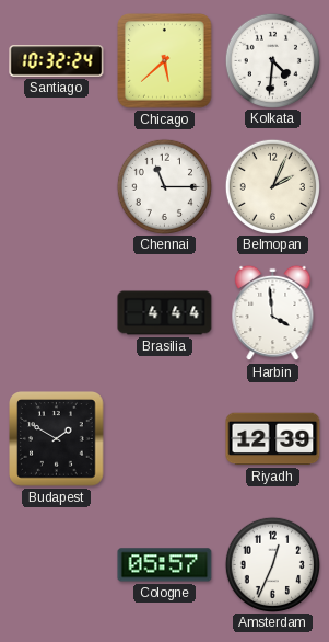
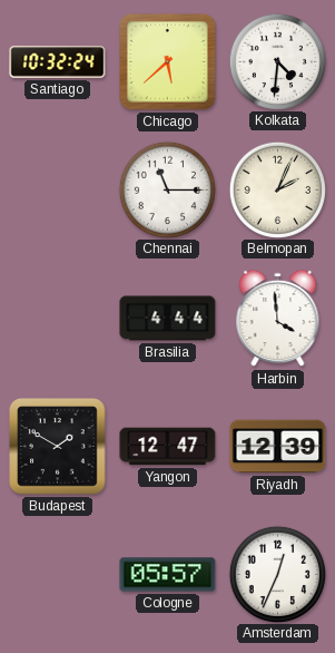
Yangon: none -> 12:47 (168, 447)
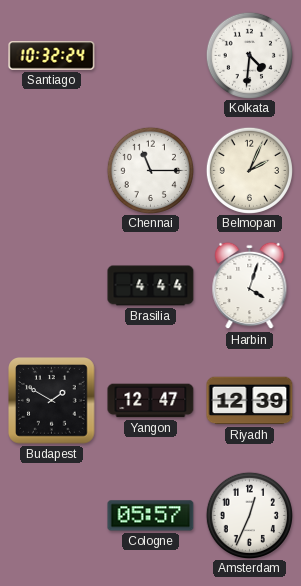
Chicago: 5:38 -> none (168, 62)
Harbin: 3:59 -> 4:03 (250, 286)
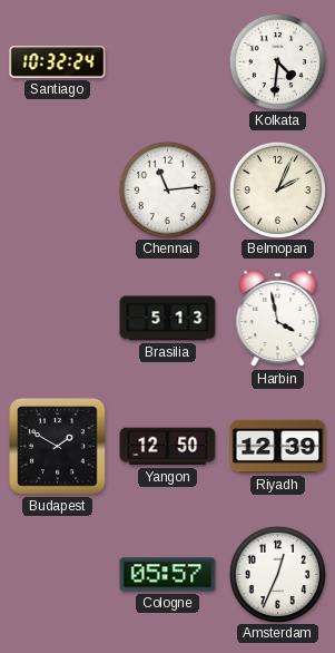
Chennai: 11:15 -> 11:14 (167, 189)
Brasilia: 4:44 -> 5:13 (168, 319)
Harbin: 4:03 -> 3:58 (278, 319)
Yangon: 12:47 -> 12:50 (168, 447)
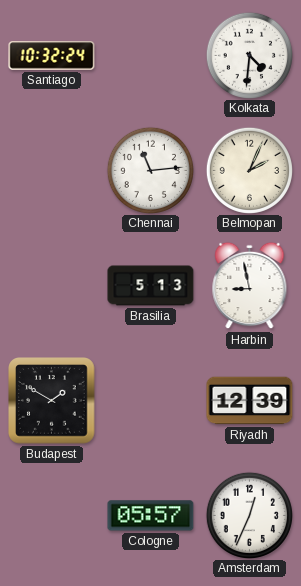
Harbin: 3:58 -> 8:58 (250, 286)
Yangon: 12:50 -> none (168, 447)
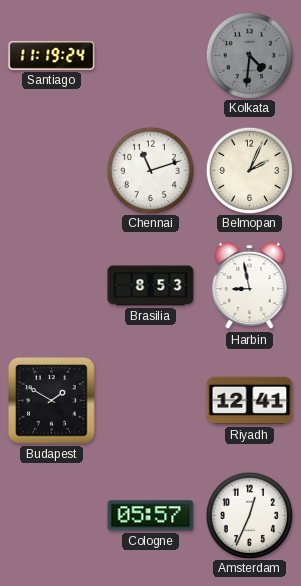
Santiago: 10:32 -> 11:19 (52, 56)
Kolkata dial: white -> grey (249, 55)
Chennai: 11:14 -> 11:12 (150, 170)
Brasilia: 5:13 -> 8:53 (151, 286)
Riyadh: 12:39 -> 12:41 (250, 401)
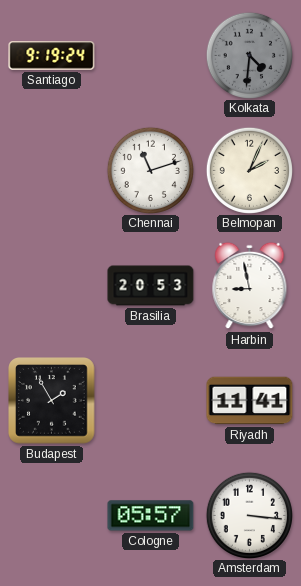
Santiago: 11:19 -> 9:19 (52, 56)
Brasilia: 8:53 -> 20:53 (151, 286)
Budapest: 1:50 -> 1:55 (52, 401)
Riyadh: 12:41 -> 11:41 (250, 401)
Amsterdam: 12:34 -> 3:16 (249, 515)
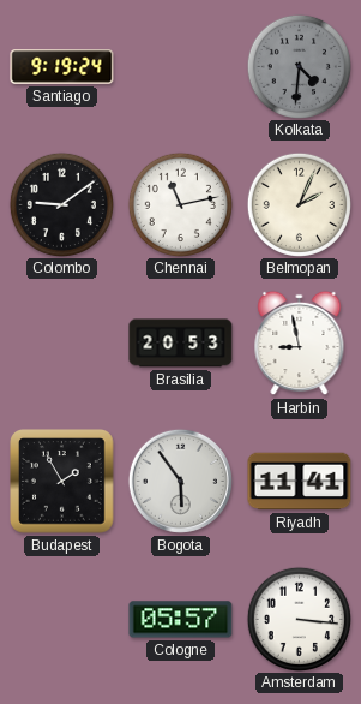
Colombo: none -> 9:09 (61, 204)
Chennai: 11:12 -> 11:13 (180, 204)
Bogota: none -> 5:54 (180, 481)
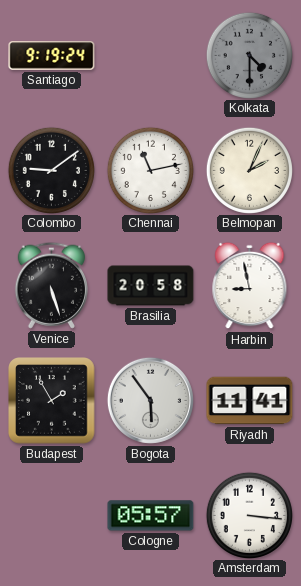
Kolkata: 4:31 -> 4:30 (249, 55)
Venice: none -> 5:27 (51, 285)
Brasilia: 20:53 -> 20:58 (151, 286)
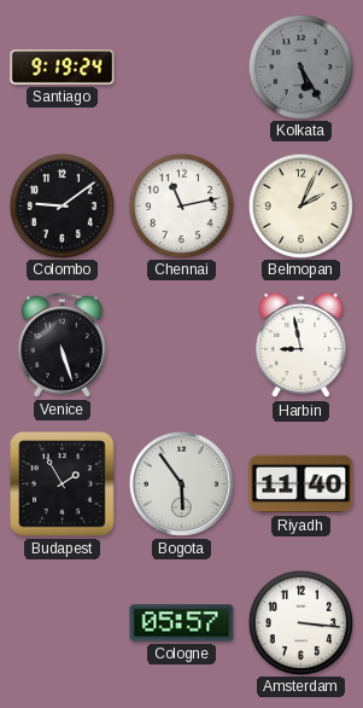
Kolkata: 4:30 -> 5:25 (300, 66)
Brasilia: 20:58 -> none (151, 286)
Riyadh: 11:41 -> 11:40 (301, 484)
